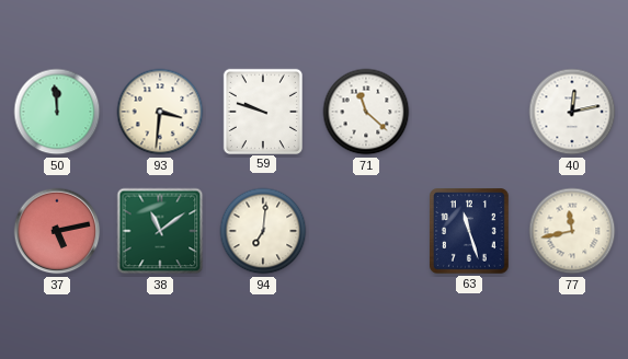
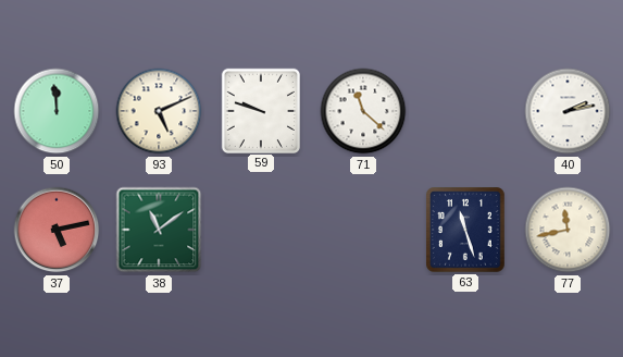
93: 3:31 -> 5:11 (159, 111)
40: 12:13 -> 2:13 (568, 111)
94: 7:01 -> none (263, 231)
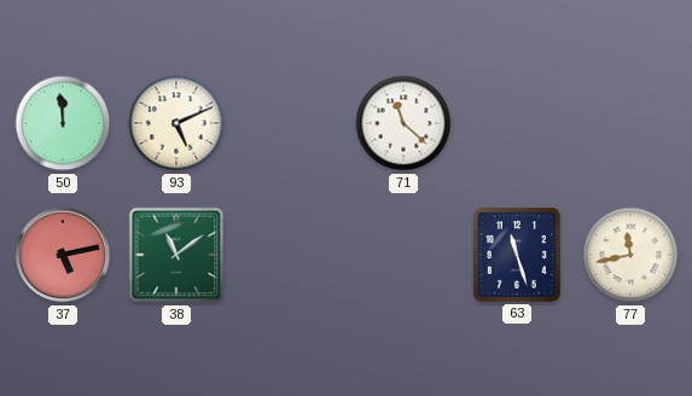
59: 9:48 -> none (260, 110)
40: 2:13 -> none (568, 111)
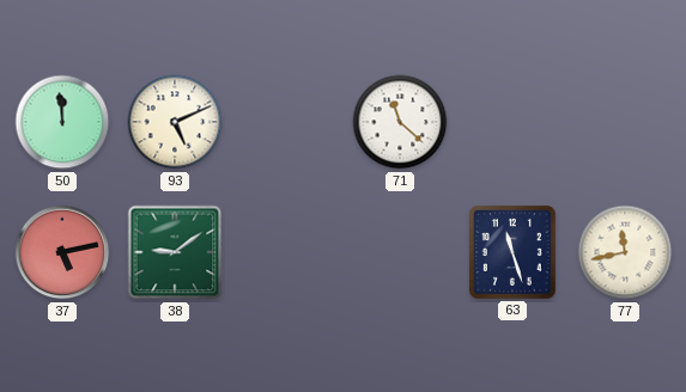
38: 11:09 -> 9:09 (175, 252)
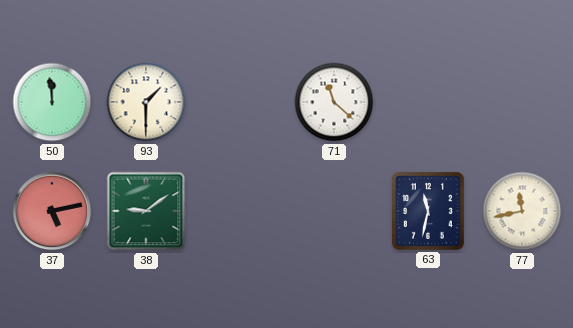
93: 5:11 -> 1:30 (146, 102)
63: 11:27 -> 11:32 (429, 212)
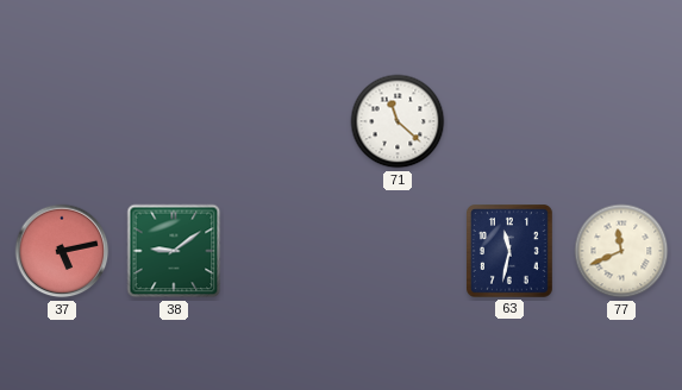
50: 11:59 -> none (52, 102)
93: 1:30 -> none (146, 102)
77: 11:43 -> 11:41 (621, 251)
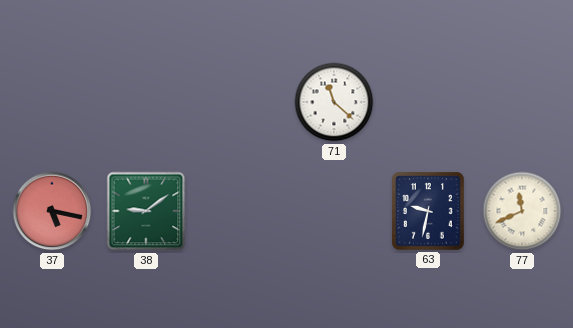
37: 5:13 -> 5:17 (52, 211)
63: 11:32 -> 9:32 (429, 212)
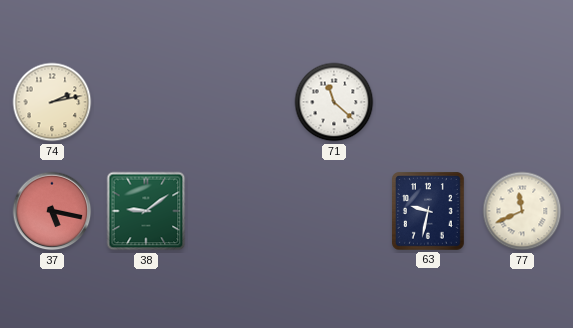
74: none -> 2:13 (52, 102)
